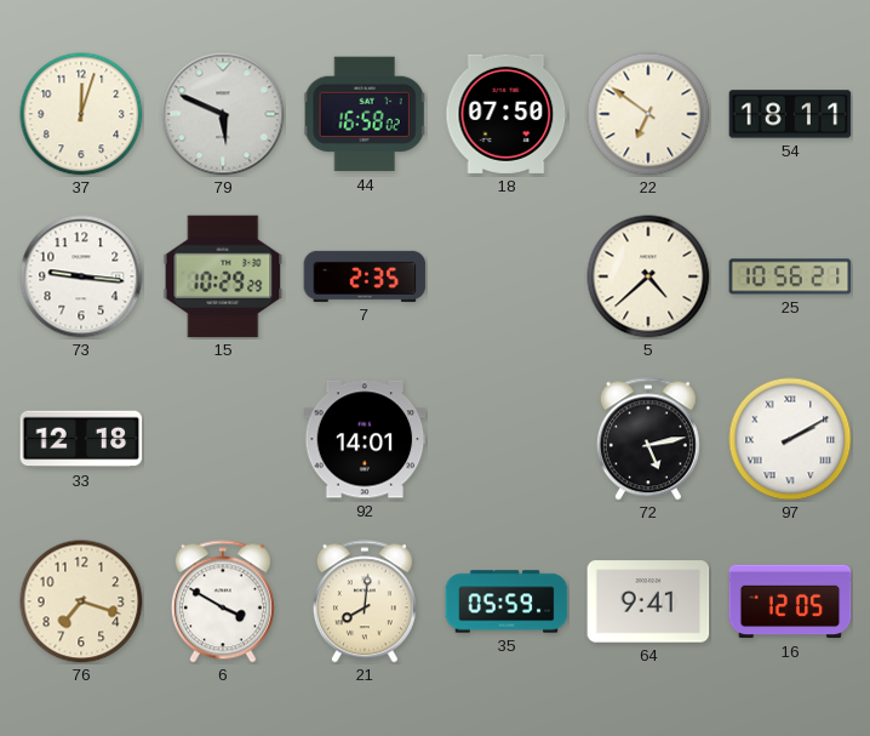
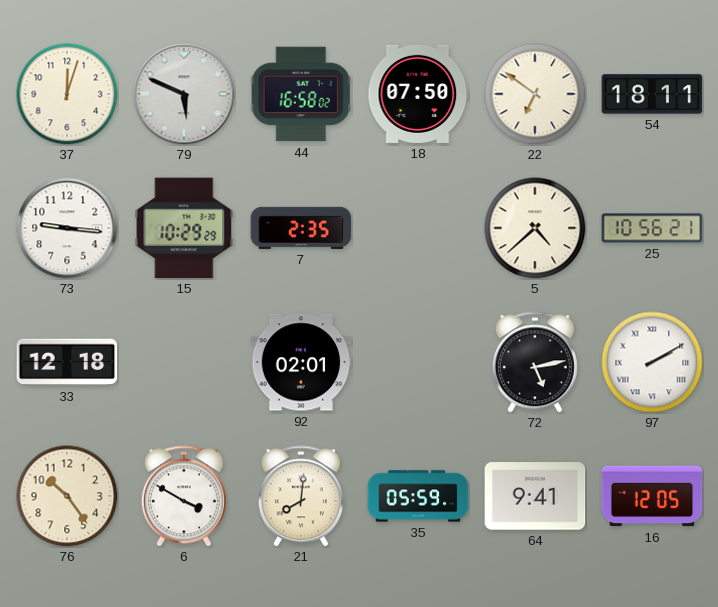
92: 14:01 -> 02:01 (301, 362)
76: 7:18 -> 10:24 (67, 496)
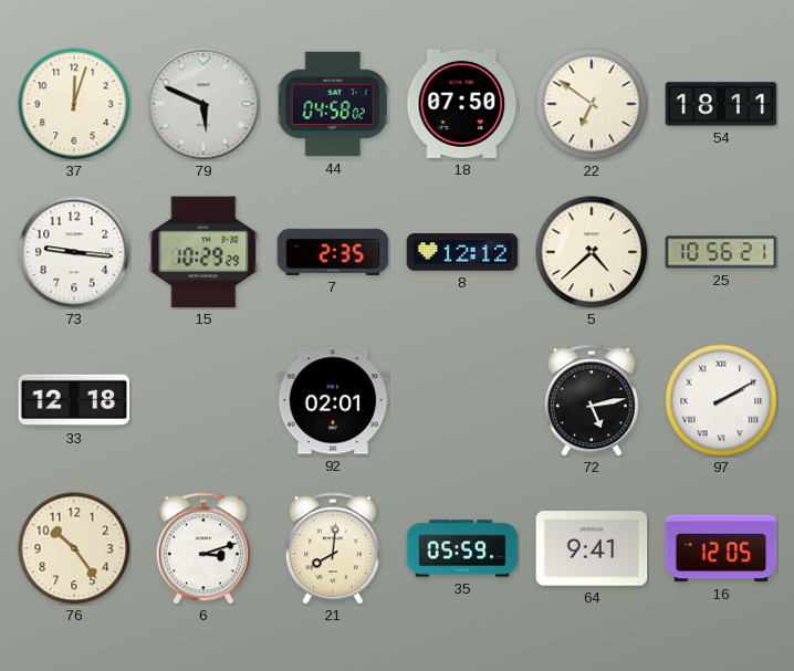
44: 16:58 -> 04:58 (333, 104)
8: none -> 12:12 (462, 252)
6: 3:50 -> 3:12 (203, 548)
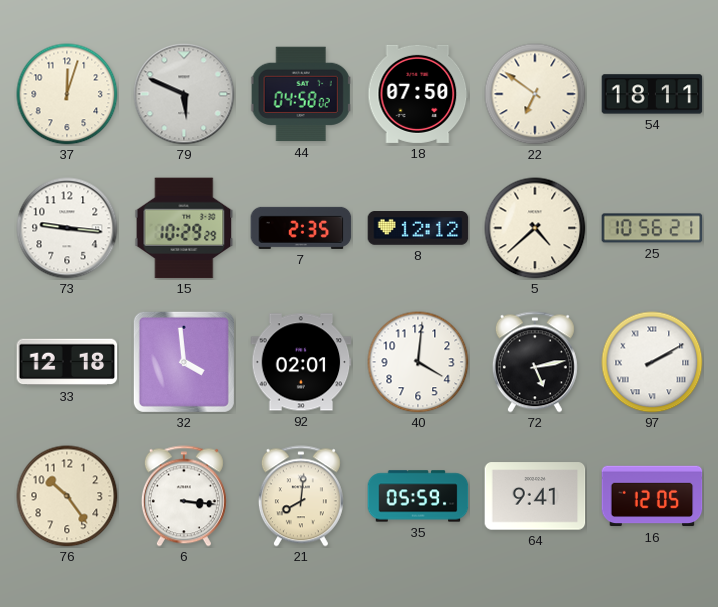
32: none -> 3:59 (184, 362)
40: none -> 4:01 (418, 362)
6: 3:12 -> 3:16 (184, 496)
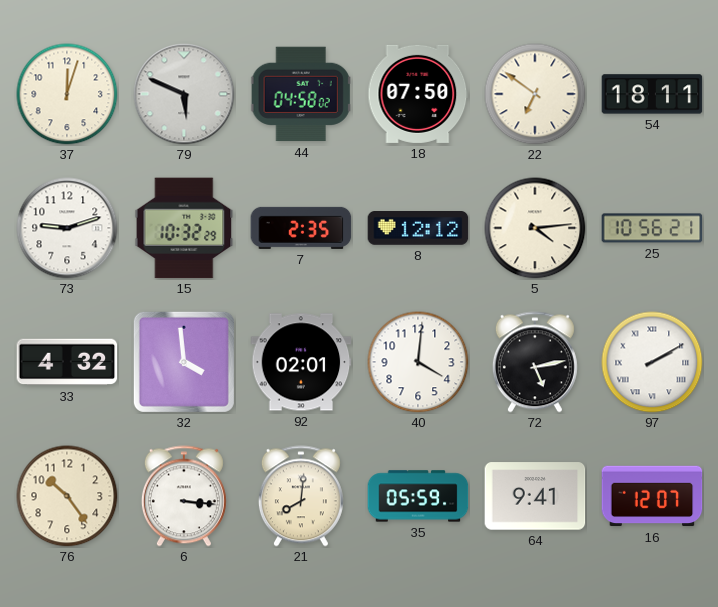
73: 9:16 -> 9:12 (67, 228)
15: 10:29 -> 10:32 (184, 228)
5: 4:38 -> 4:14 (535, 228)
33: 12:18 -> 4:32 (67, 362)
16: 12:05 -> 12:07 (652, 496)
